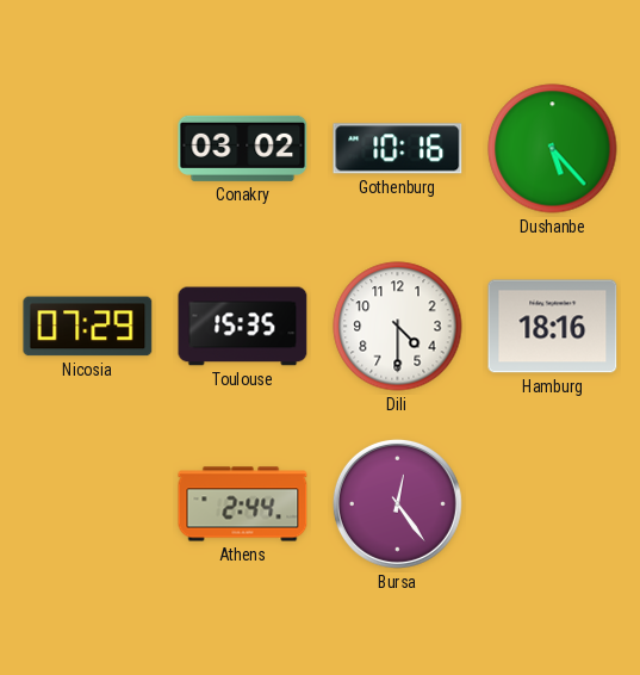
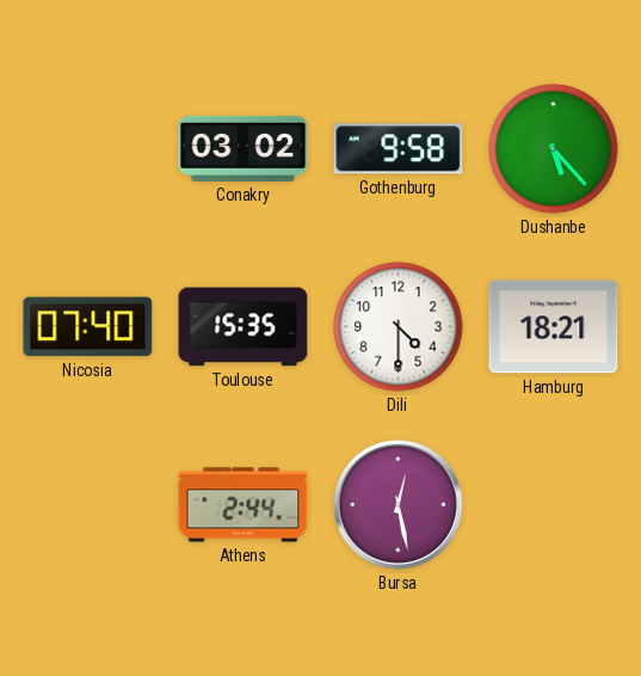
Gothenburg: 10:16 -> 9:58 (399, 149)
Nicosia: 07:29 -> 07:40 (88, 327)
Hamburg: 18:16 -> 18:21 (554, 327)
Bursa: 12:24 -> 12:28 (397, 504)
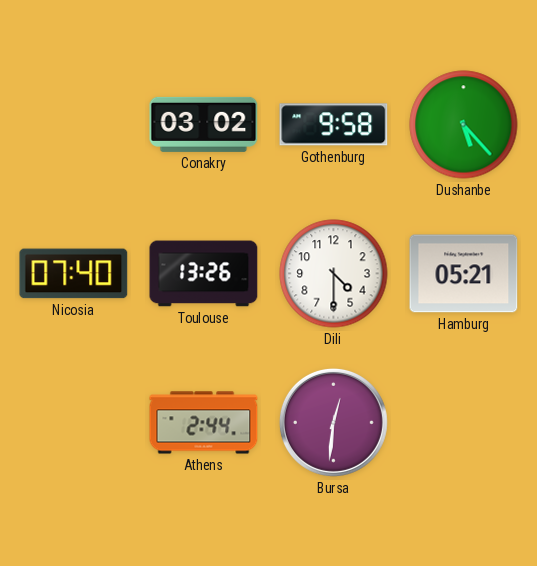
Toulouse: 15:35 -> 13:26 (204, 274)
Hamburg: 18:21 -> 05:21 (464, 274)
Bursa: 12:28 -> 12:31 (333, 422)
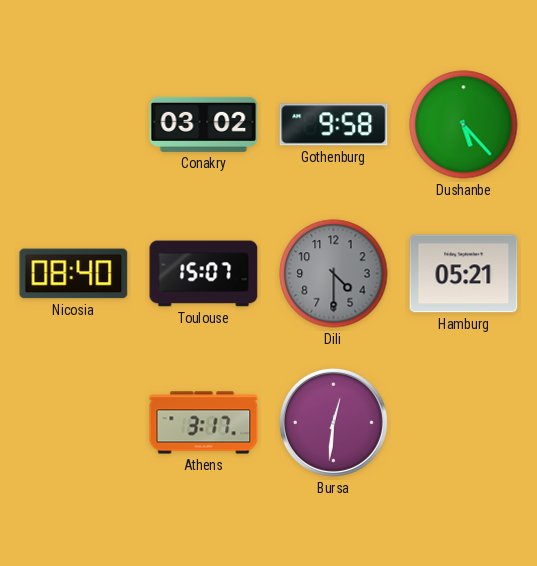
Nicosia: 07:40 -> 08:40 (74, 274)
Toulouse: 13:26 -> 15:07 (204, 274)
Dili dial: white -> grey (334, 274)
Athens: 2:44 -> 3:17 (204, 423)
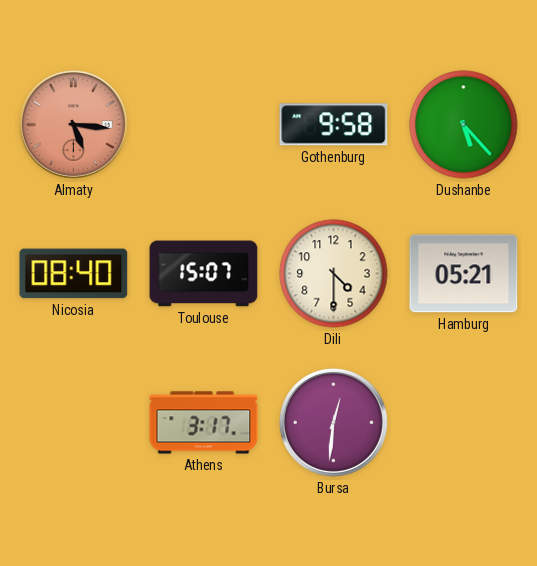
Almaty: none -> 5:16 (73, 124)
Conakry: 03:02 -> none (204, 124)
Dili dial: grey -> cream (334, 274)
